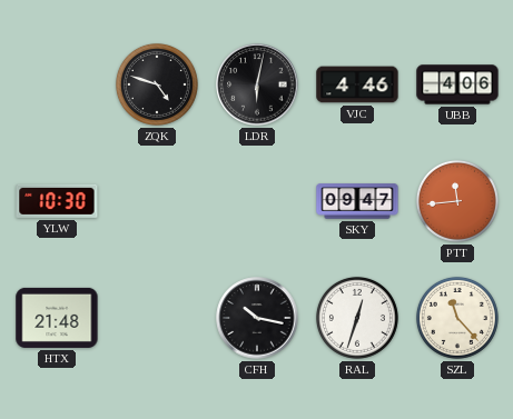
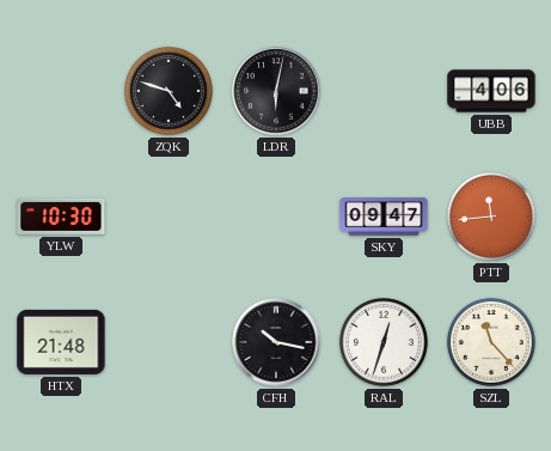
VJC: 4:46 -> none (357, 84)
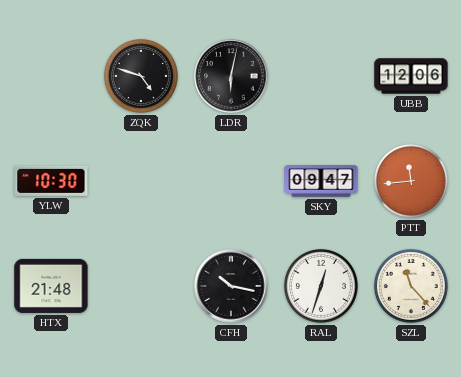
UBB: 4:06 -> 12:06 (411, 76)
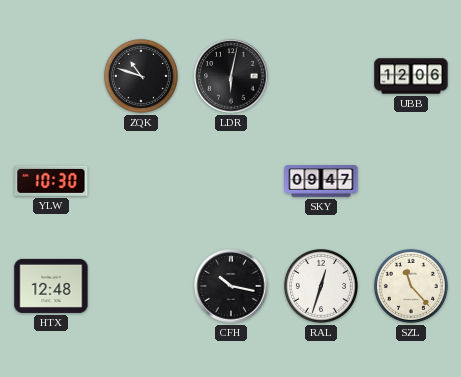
ZQK: 4:48 -> 10:48 (141, 76)
PTT: 11:44 -> none (411, 181)
HTX: 21:48 -> 12:48 (51, 286)
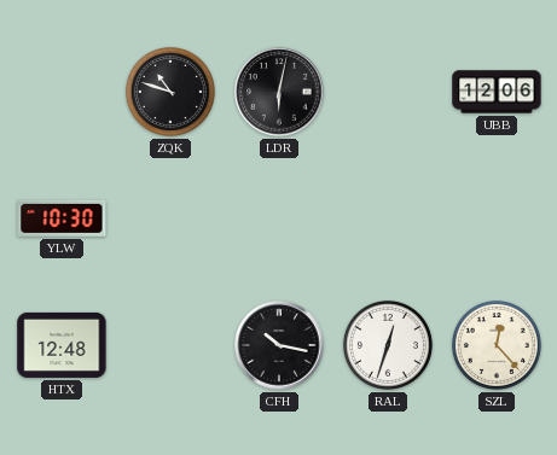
SKY: 09:47 -> none (321, 181)
SZL: 11:23 -> 12:23 (497, 345)
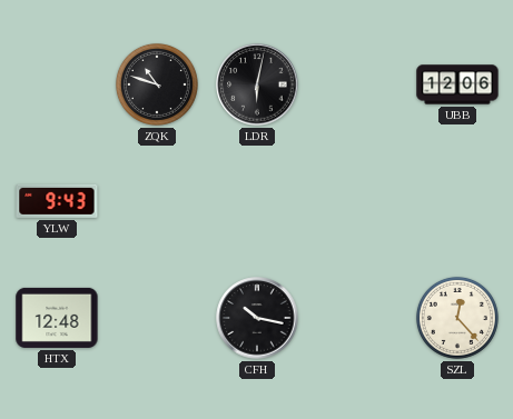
YLW: 10:30 -> 9:43 (57, 201)
RAL: 12:33 -> none (388, 345)
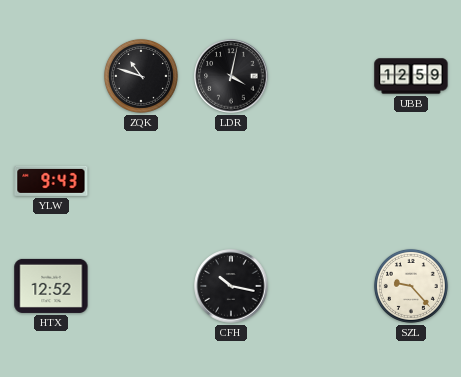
LDR: 6:02 -> 4:02 (231, 76)
UBB: 12:06 -> 12:59 (411, 76)
HTX: 12:48 -> 12:52 (51, 286)
SZL: 12:23 -> 9:23 (411, 286)
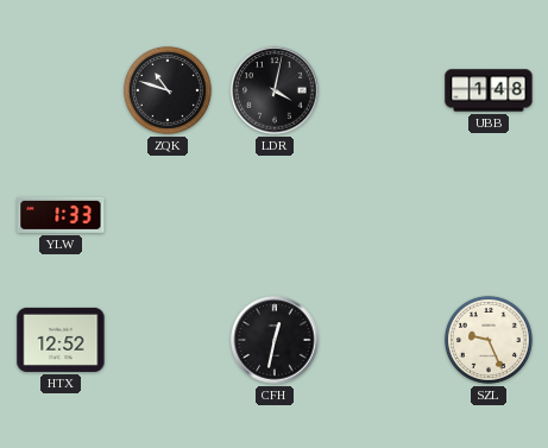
UBB: 12:59 -> 1:48 (489, 90)
YLW: 9:43 -> 1:33 (61, 215)
CFH: 10:17 -> 12:32 (275, 340)
SZL: 9:23 -> 9:26 (489, 340)
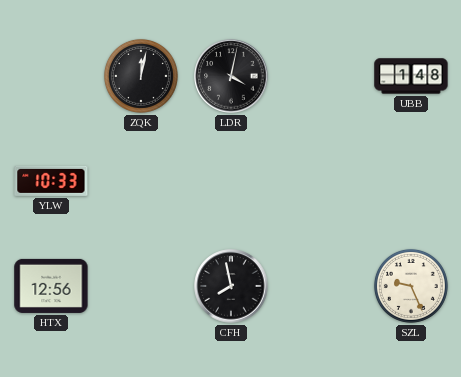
ZQK: 10:48 -> 12:02 (141, 76)
YLW: 1:33 -> 10:33 (51, 181)
HTX: 12:52 -> 12:56 (51, 286)
CFH: 12:32 -> 7:58 (231, 286)
